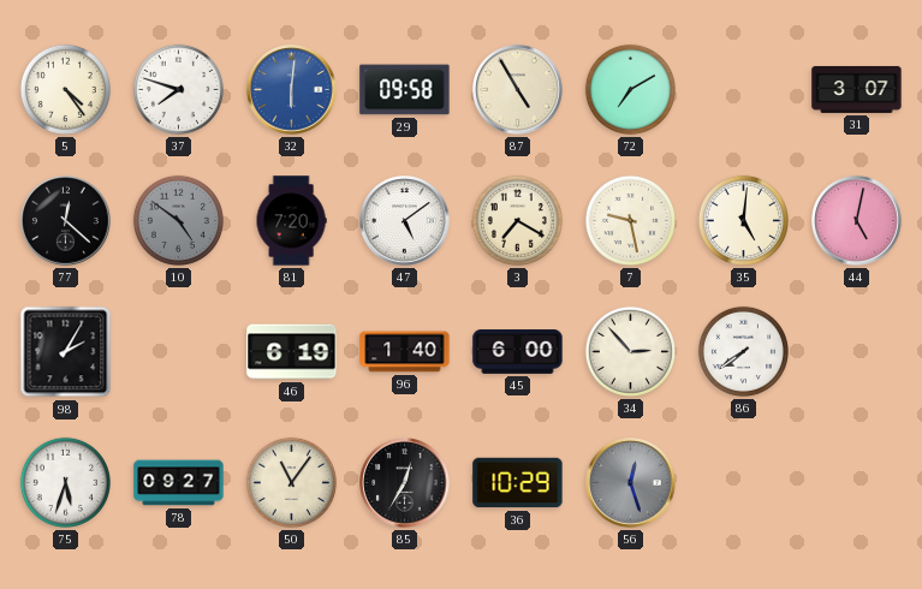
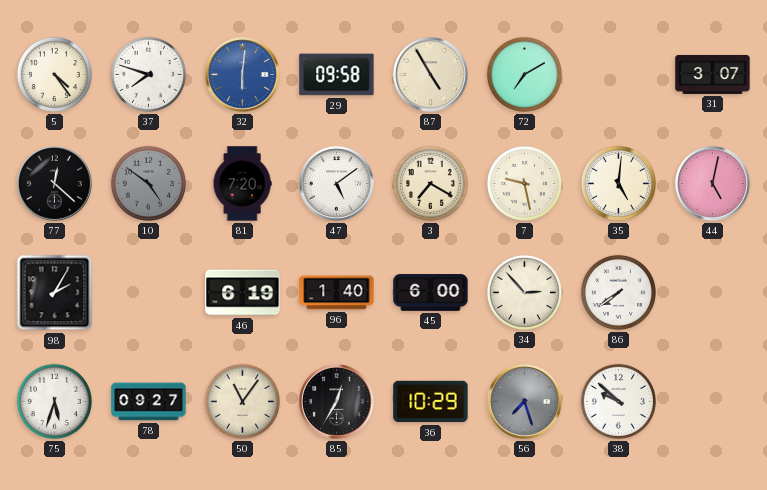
56: 12:27 -> 7:27 (525, 402)
38: none -> 9:52 (618, 401)
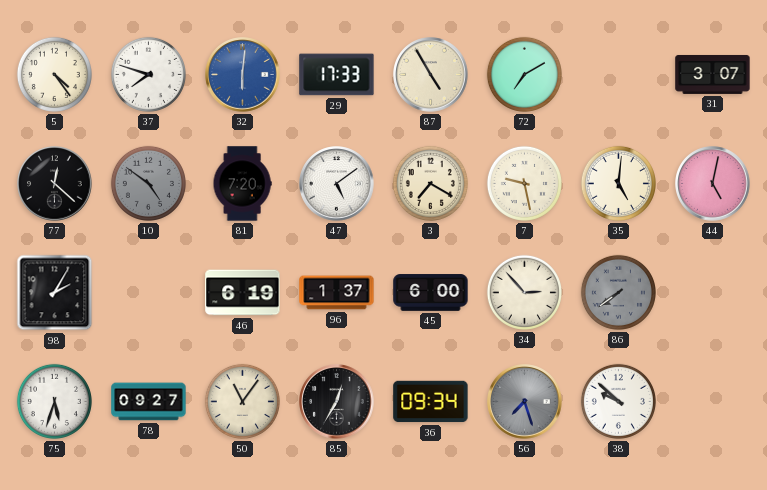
29: 09:58 -> 17:33 (337, 75)
96: 1:40 -> 1:37 (337, 293)
86 dial: white -> grey (618, 292)
36: 10:29 -> 09:34 (431, 402)
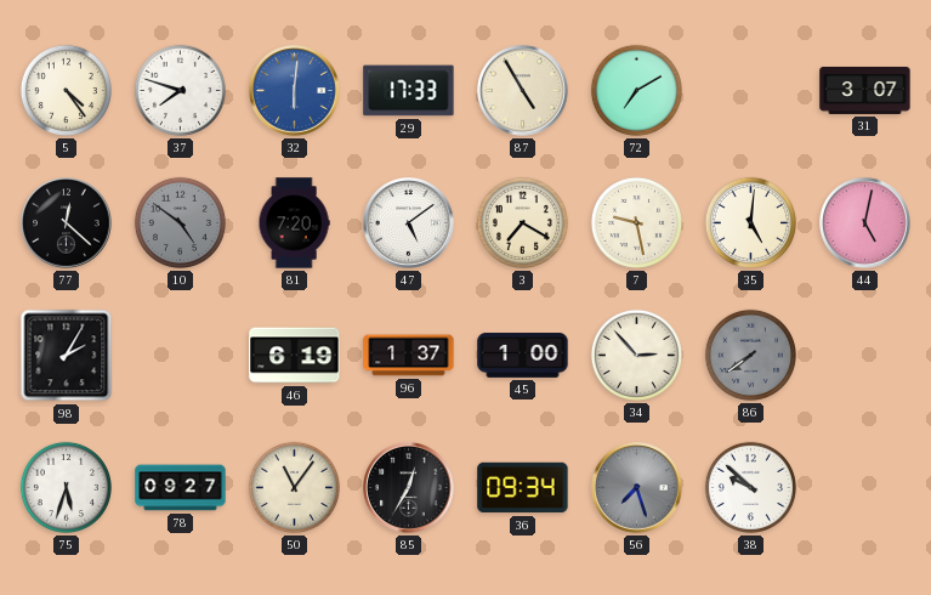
45: 6:00 -> 1:00 (523, 356)
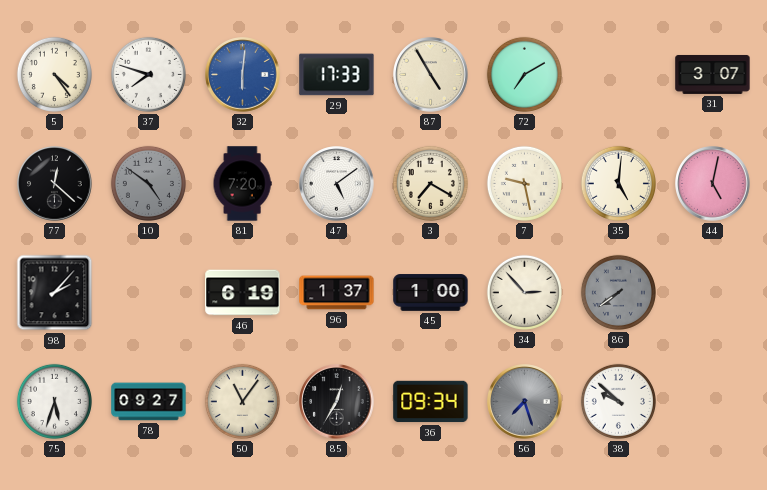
98: 2:05 -> 2:07 (55, 293)
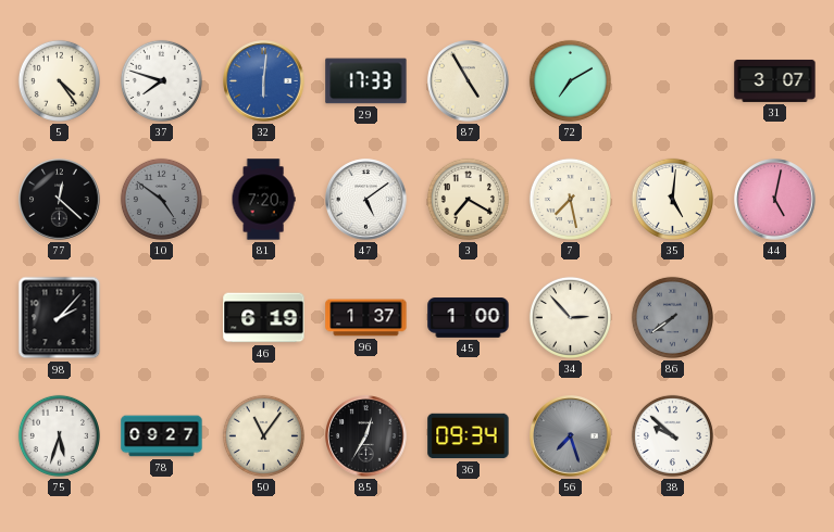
7: 9:28 -> 7:28 (570, 199)
